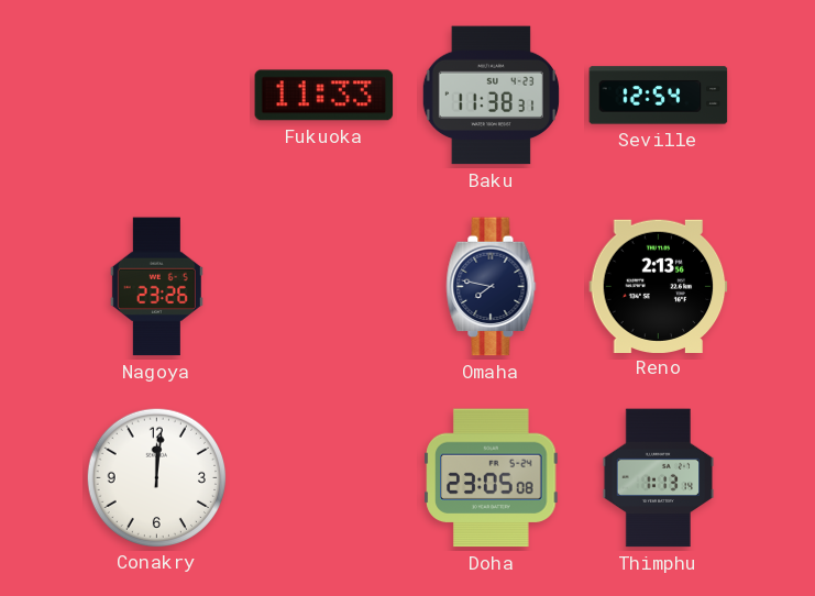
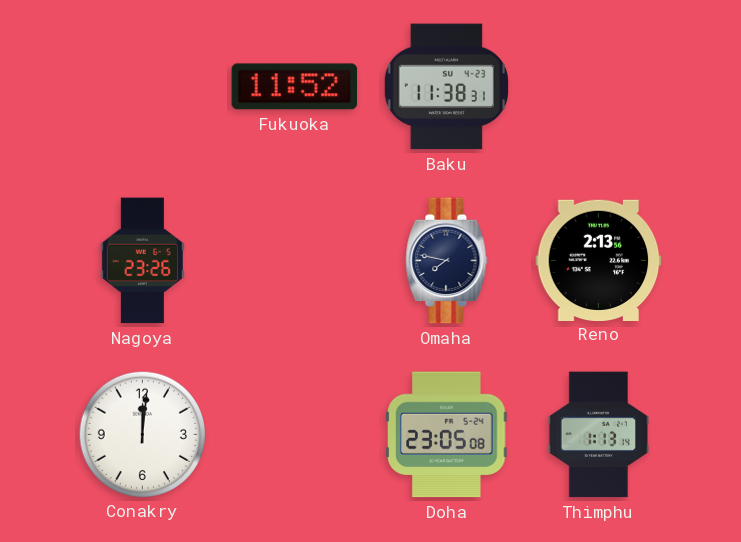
Fukuoka: 11:33 -> 11:52 (295, 87)
Seville: 12:54 -> none (659, 96)
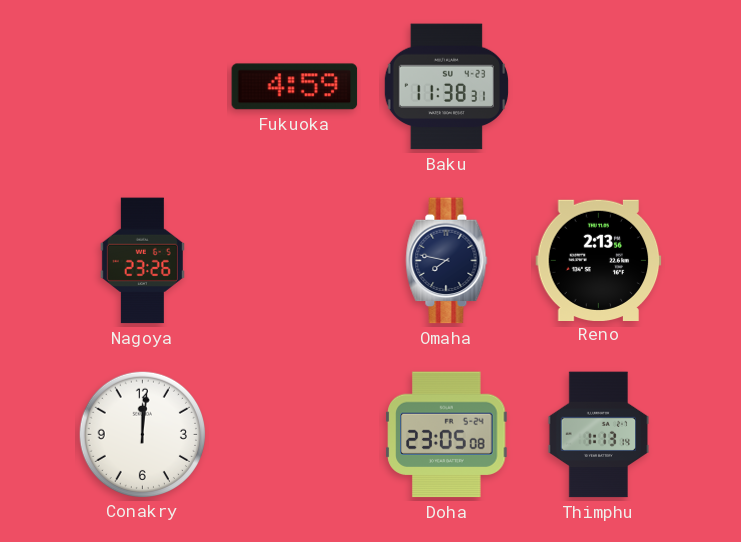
Fukuoka: 11:52 -> 4:59 (295, 87)
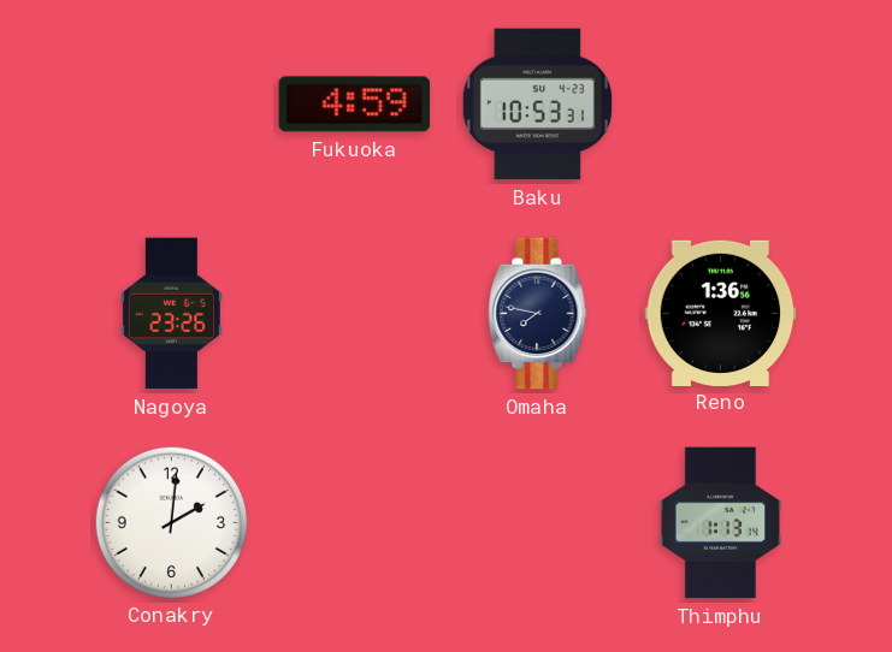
Baku: 11:38 -> 10:53 (537, 105)
Reno: 2:13 -> 1:36 (721, 313)
Conakry: 12:01 -> 2:01 (171, 522)
Doha: 23:05 -> none (447, 435)
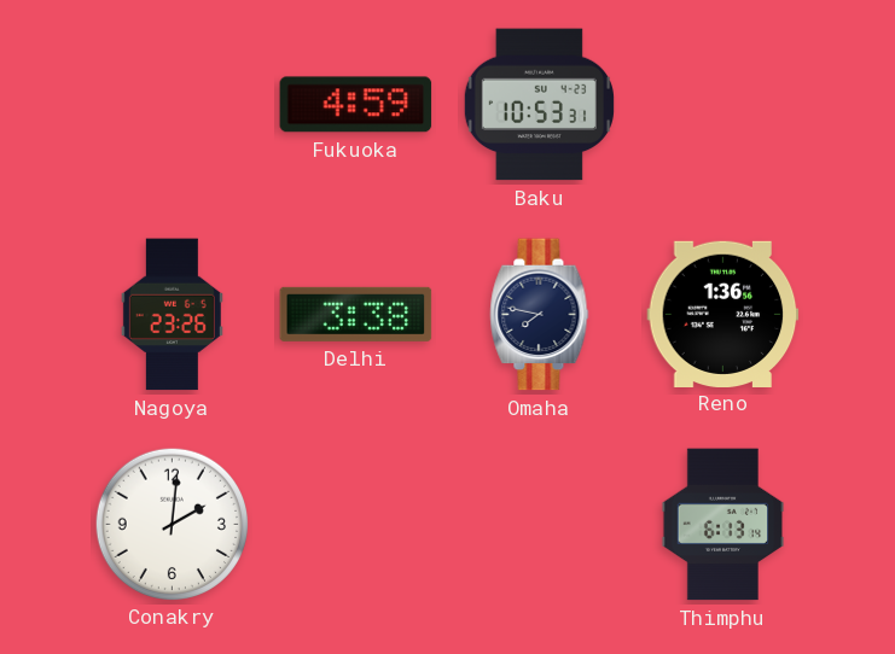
Delhi: none -> 3:38 (356, 314)
Thimphu: 1:13 -> 6:13 (723, 525)
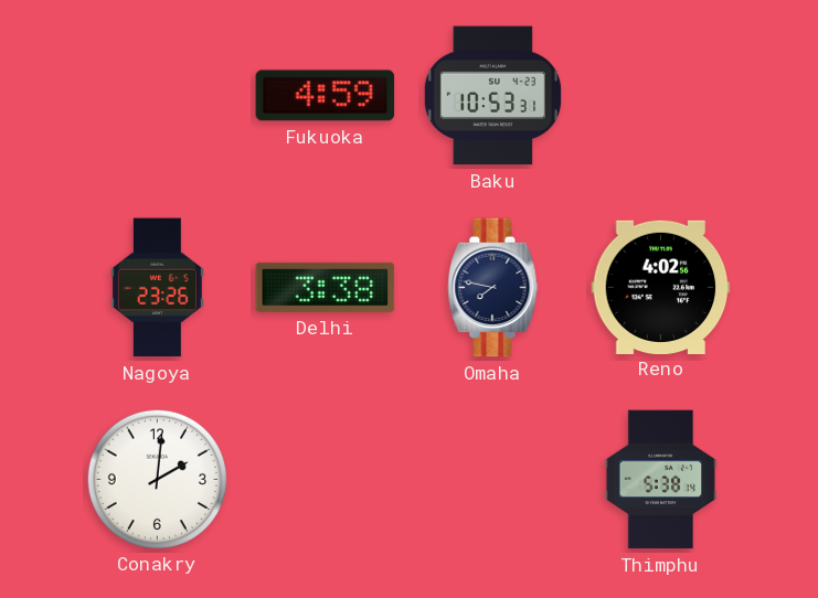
Reno: 1:36 -> 4:02 (661, 287)
Thimphu: 6:13 -> 5:38 (661, 480)
